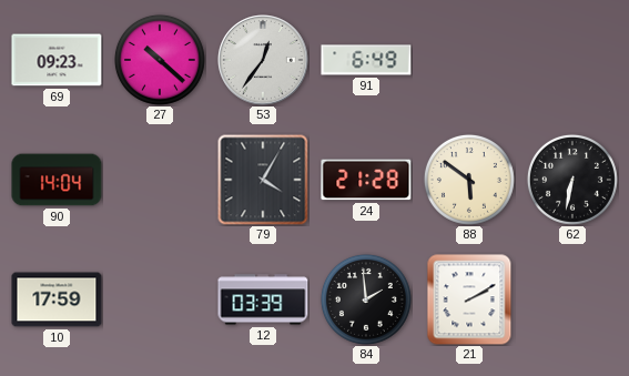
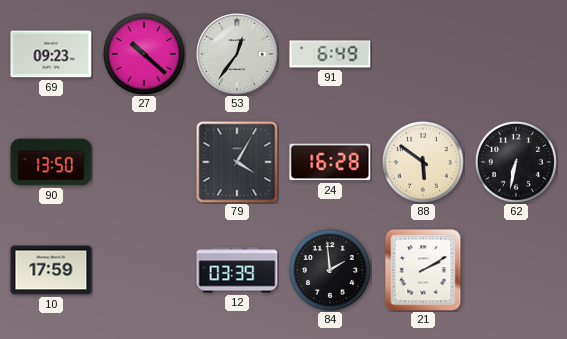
90: 14:04 -> 13:50 (51, 162)
24: 21:28 -> 16:28 (330, 162)
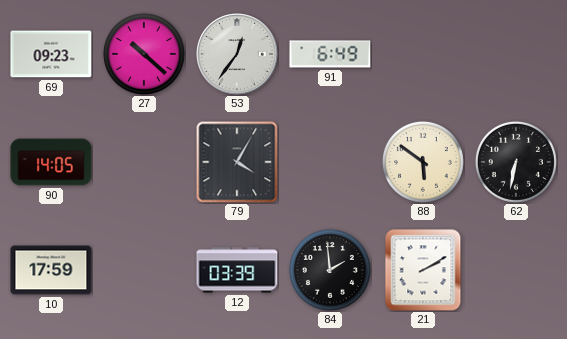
90: 13:50 -> 14:05 (51, 162)
24: 16:28 -> none (330, 162)
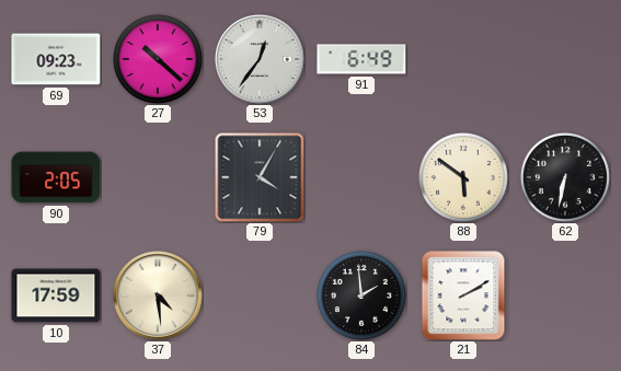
90: 14:05 -> 2:05 (56, 177)
37: none -> 4:29 (158, 295)
12: 03:39 -> none (237, 270)
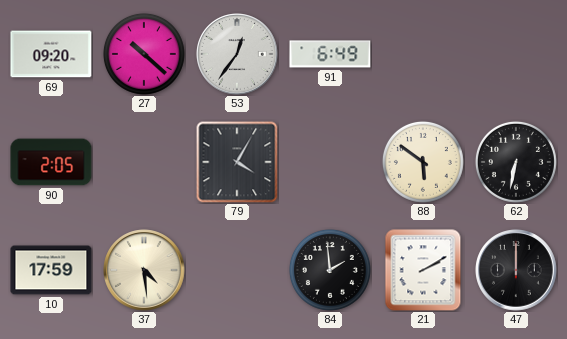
69: 09:23 -> 09:20 (51, 54)
47: none -> 12:00 (516, 270)
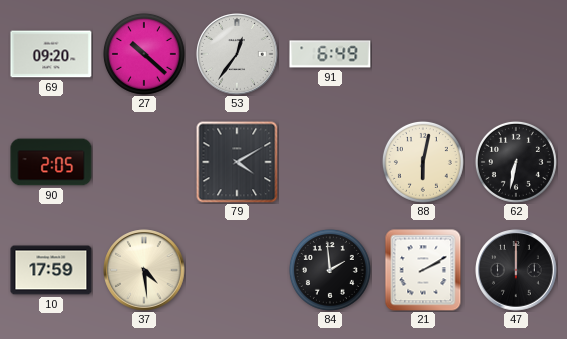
79: 4:05 -> 4:10 (237, 162)
88: 5:51 -> 6:02 (423, 162)
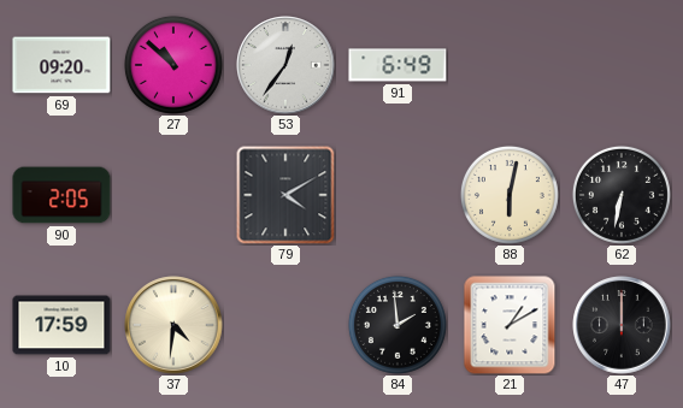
27: 10:22 -> 10:52 (173, 65)
37: 4:29 -> 4:31 (173, 325)
21: 2:10 -> 1:10 (510, 325)
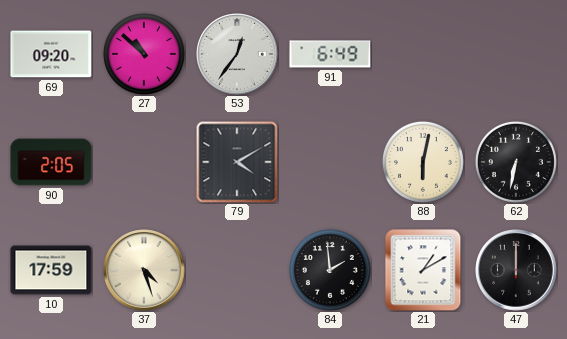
37: 4:31 -> 4:27 (144, 270)
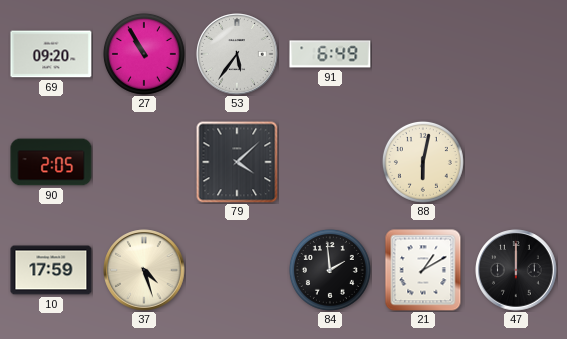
27: 10:52 -> 10:55 (144, 54)
53: 12:36 -> 5:36 (237, 54)
79: 4:10 -> 4:08 (237, 162)
62: 6:32 -> none (516, 162)
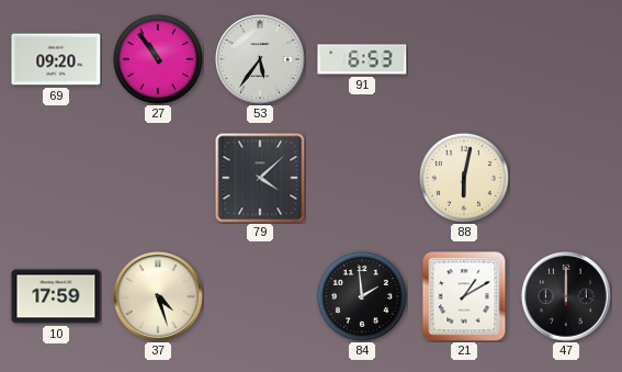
27: 10:55 -> 10:54 (158, 59)
91: 6:49 -> 6:53 (362, 59)
90: 2:05 -> none (51, 162)
